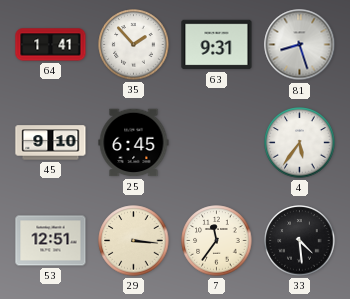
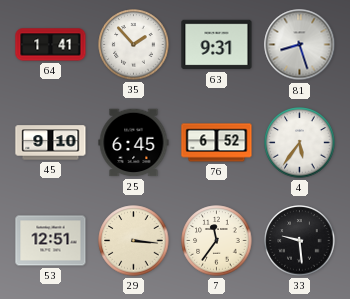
76: none -> 6:52 (217, 143)
33: 4:29 -> 9:29 (300, 241)
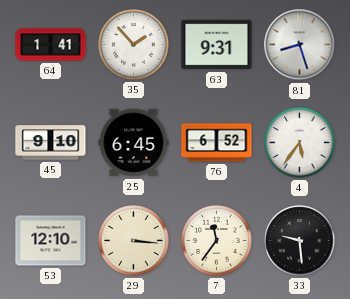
53: 12:51 -> 12:10 (51, 241)
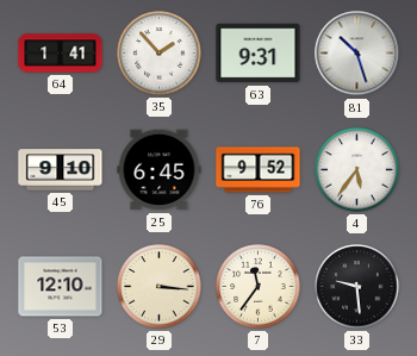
81: 8:27 -> 10:27 (357, 54)
76: 6:52 -> 9:52 (259, 170)
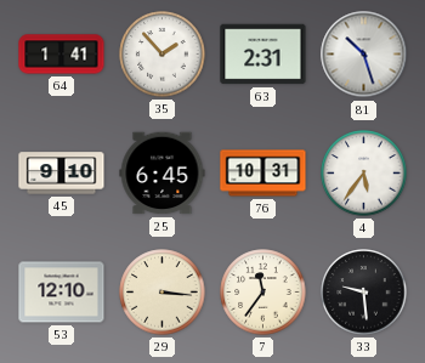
63: 9:31 -> 2:31 (263, 55)
76: 9:52 -> 10:31 (263, 174)
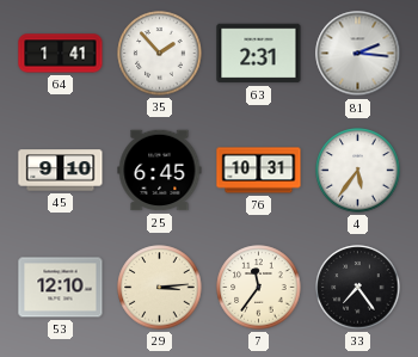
81: 10:27 -> 2:16 (358, 54)
29: 3:16 -> 3:14 (160, 288)
33: 9:29 -> 7:24 (358, 288)
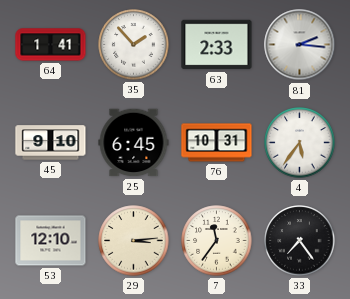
63: 2:31 -> 2:33 (217, 45)
